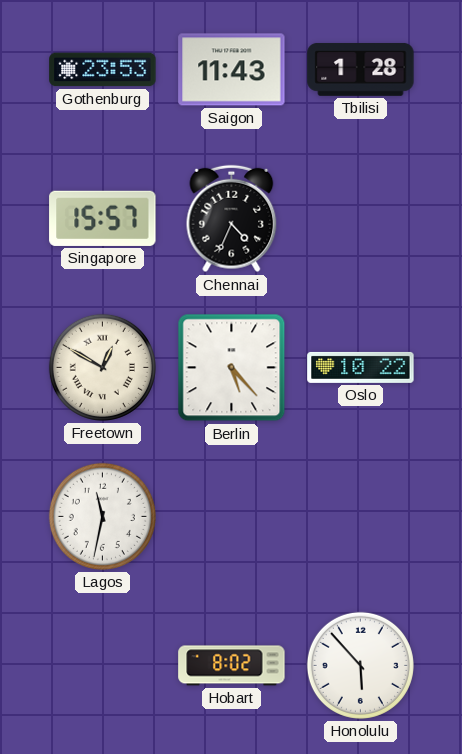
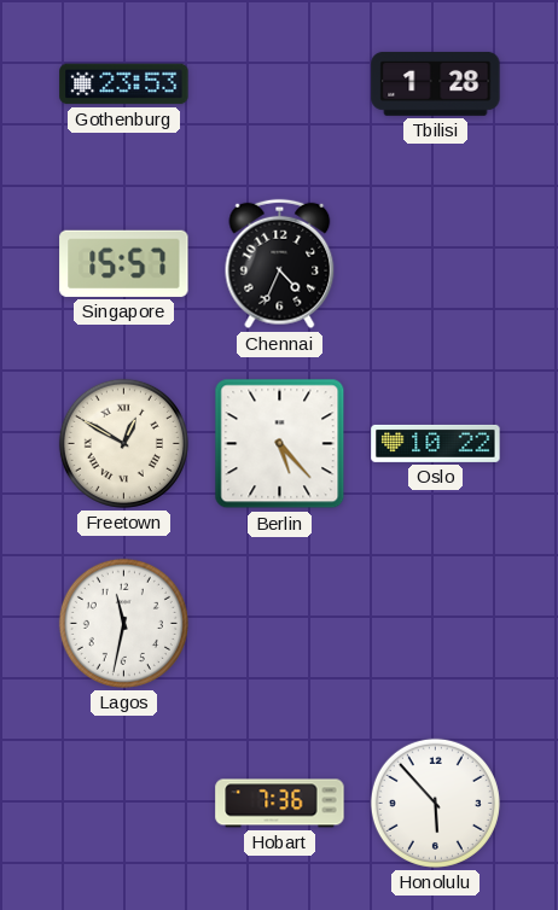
Saigon: 11:43 -> none (232, 70)
Hobart: 8:02 -> 7:36 (280, 804)
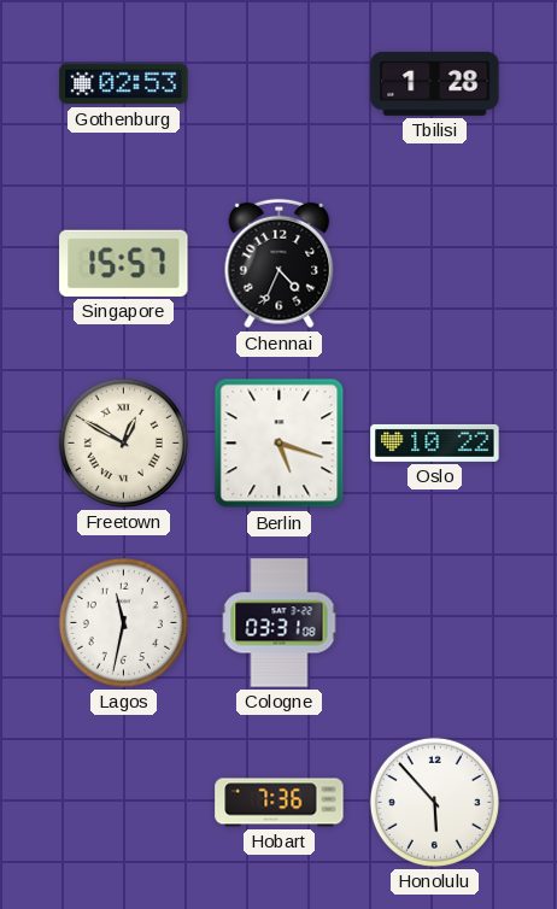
Gothenburg: 23:53 -> 02:53 (124, 84)
Berlin: 5:23 -> 5:18 (280, 444)
Cologne: none -> 03:31 (280, 623)
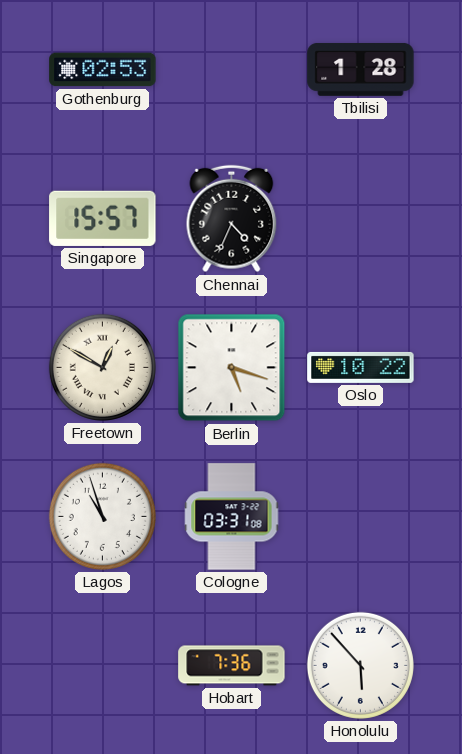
Lagos: 11:32 -> 10:57 (102, 516)
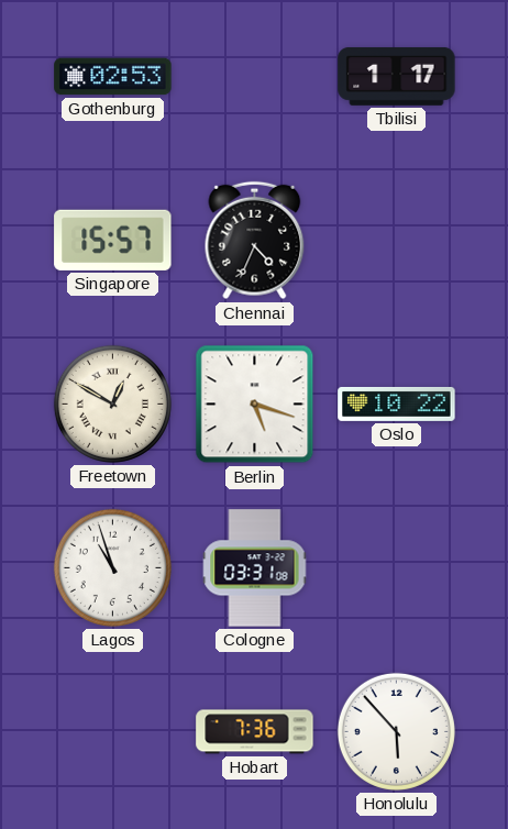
Tbilisi: 1:28 -> 1:17 (397, 77)
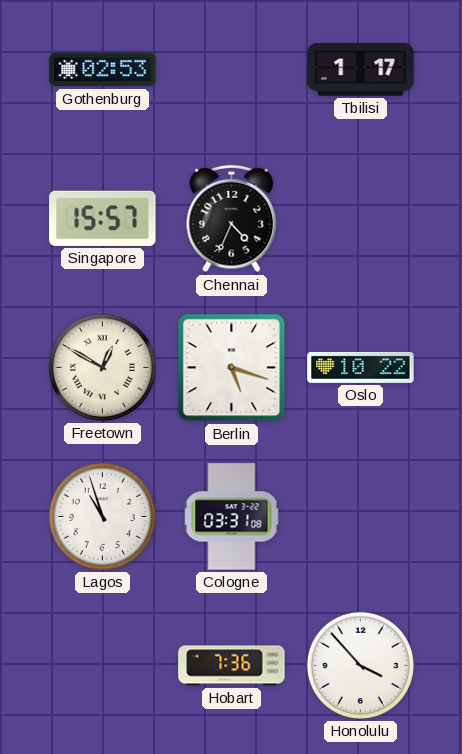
Honolulu: 5:53 -> 3:53 (360, 665)
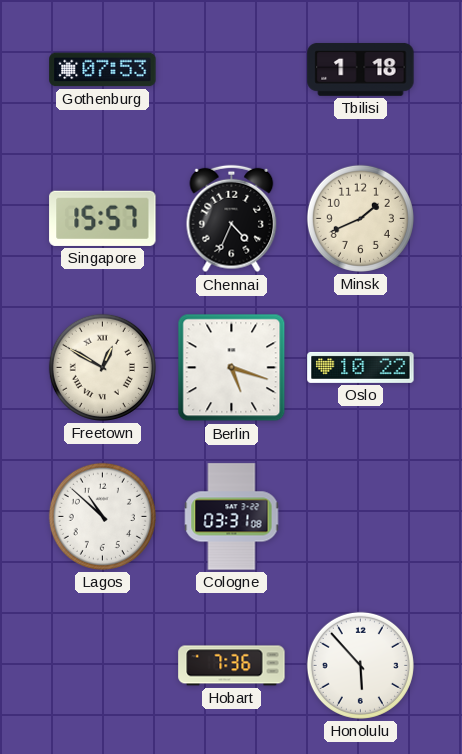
Gothenburg: 02:53 -> 07:53 (103, 70)
Tbilisi: 1:17 -> 1:18 (361, 70)
Minsk: none -> 1:41 (360, 218)
Lagos: 10:57 -> 10:52 (102, 516)
Honolulu: 3:53 -> 5:53 (360, 665)
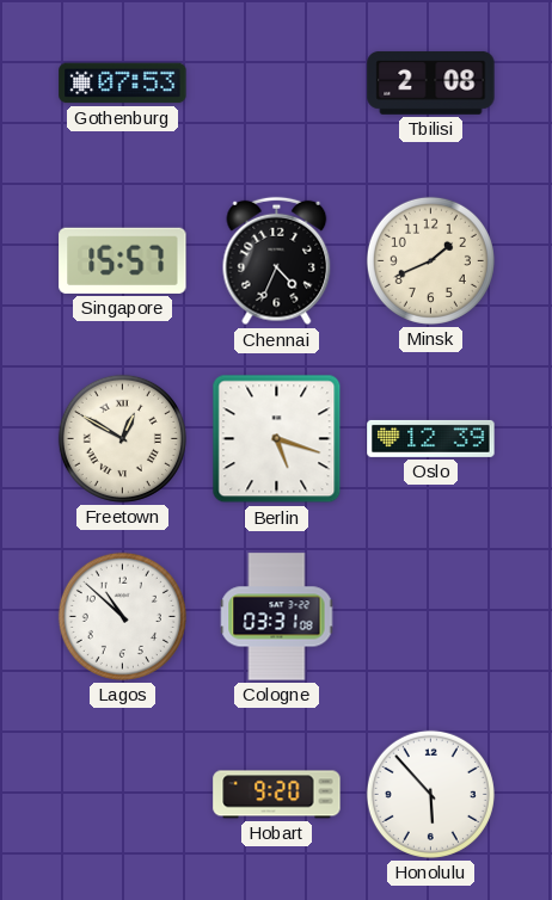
Tbilisi: 1:18 -> 2:08 (431, 84)
Oslo: 10:22 -> 12:39 (431, 438)
Hobart: 7:36 -> 9:20 (277, 795)
